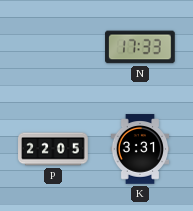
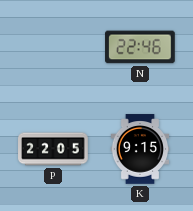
N: 17:33 -> 22:46 (140, 47)
K: 3:31 -> 9:15 (140, 149)
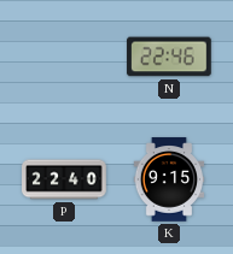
P: 22:05 -> 22:40 (64, 179)
